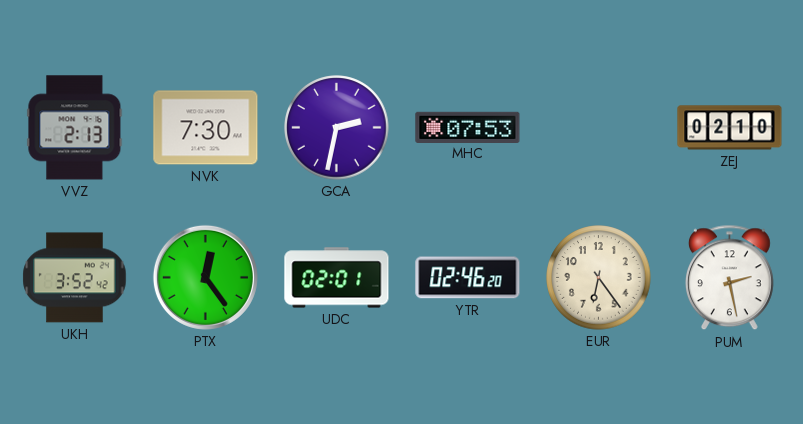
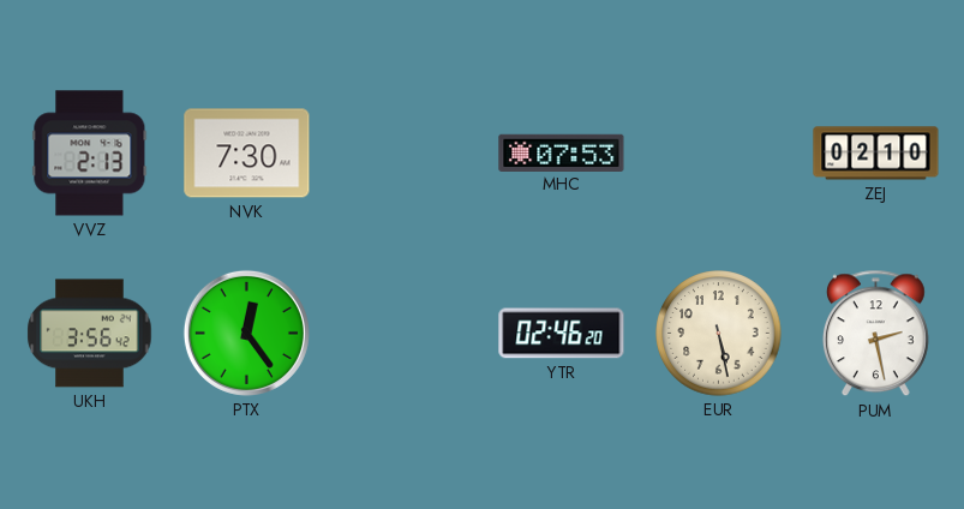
GCA: 2:32 -> none (337, 128)
UKH: 3:52 -> 3:56 (90, 334)
UDC: 02:01 -> none (337, 278)
EUR: 6:24 -> 5:28 (719, 334)
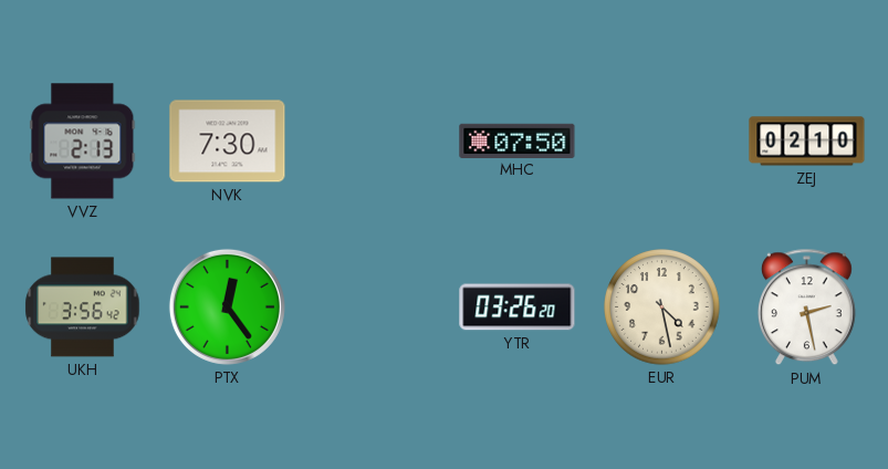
MHC: 07:53 -> 07:50 (518, 140)
YTR: 02:46 -> 03:26 (518, 308)
EUR: 5:28 -> 4:28 (662, 308)
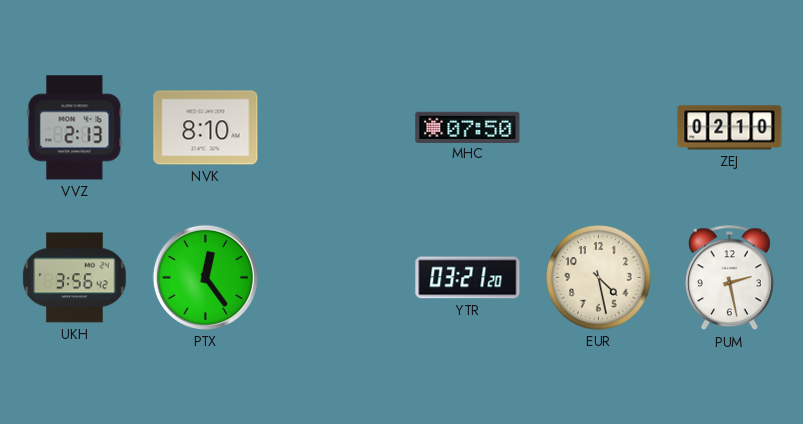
NVK: 7:30 -> 8:10 (206, 128)
YTR: 03:26 -> 03:21 (468, 278)
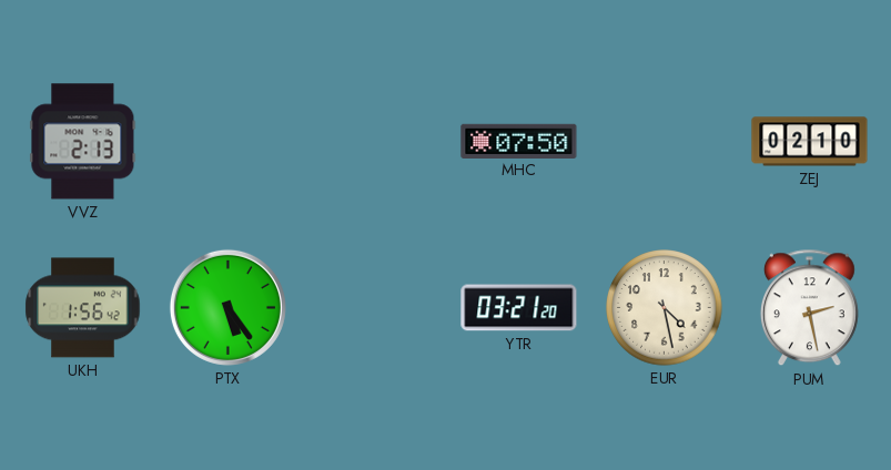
NVK: 8:10 -> none (206, 128)
UKH: 3:56 -> 1:56 (83, 308)
PTX: 12:24 -> 5:24 (227, 307)
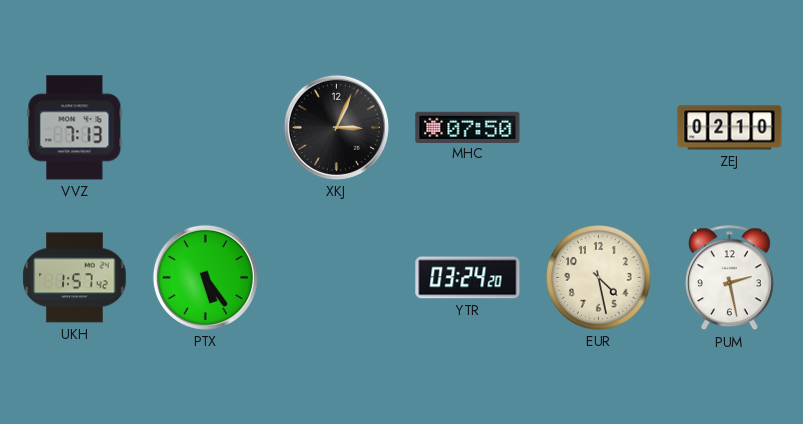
VVZ: 2:13 -> 7:13 (75, 128)
XKJ: none -> 3:04 (336, 127)
UKH: 1:56 -> 1:57 (75, 278)
YTR: 03:21 -> 03:24 (468, 278)
